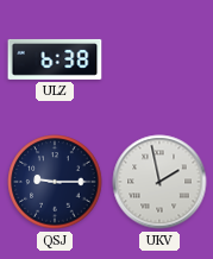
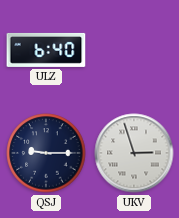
ULZ: 6:38 -> 6:40 (46, 50)
UKV: 1:58 -> 2:57 (134, 153)
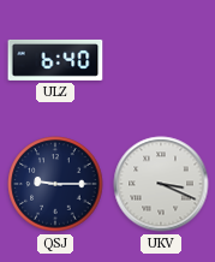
UKV: 2:57 -> 3:19 (161, 184)
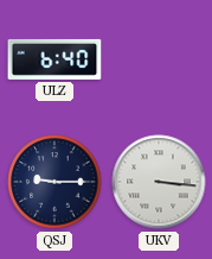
UKV: 3:19 -> 3:16 (159, 182)
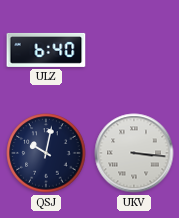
QSJ: 9:15 -> 10:02 (46, 153)
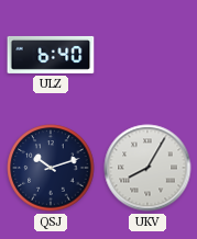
QSJ: 10:02 -> 10:12 (51, 168)
UKV: 3:16 -> 8:05 (147, 168)
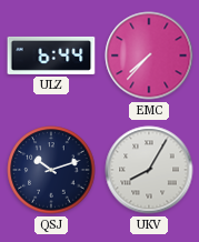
ULZ: 6:40 -> 6:44 (51, 56)
EMC: none -> 7:37 (149, 56)
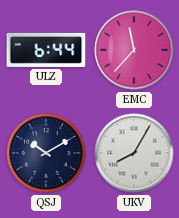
EMC: 7:37 -> 11:37 (134, 50)
QSJ: 10:12 -> 10:10 (46, 153)
